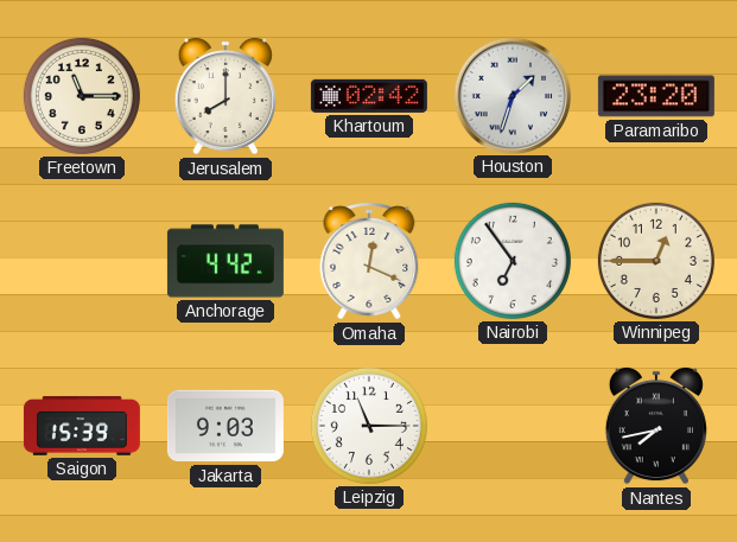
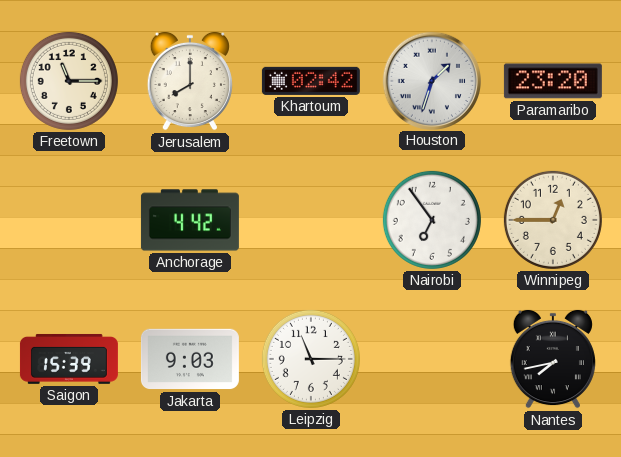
Omaha: 12:19 -> none (369, 261)
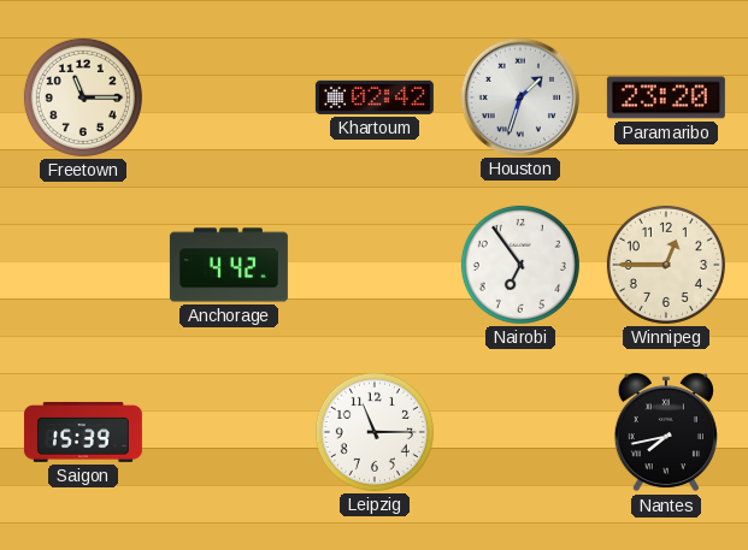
Jerusalem: 8:00 -> none (190, 81)
Jakarta: 9:03 -> none (190, 359)
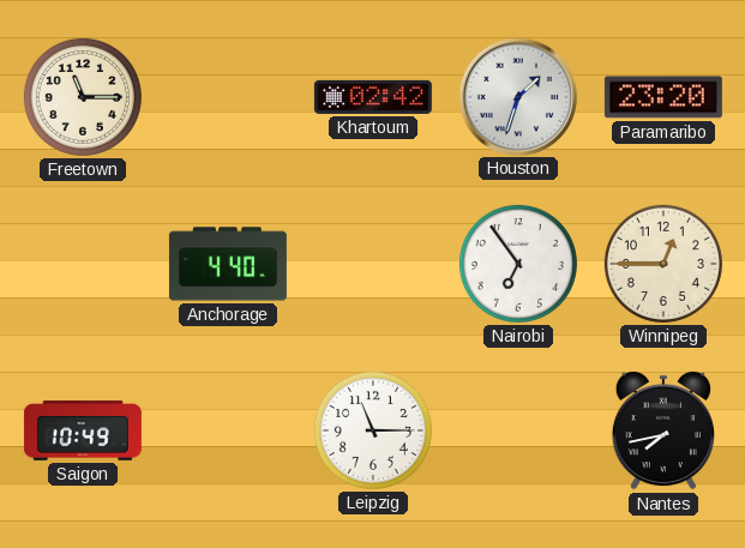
Anchorage: 4:42 -> 4:40 (228, 264)
Saigon: 15:39 -> 10:49 (83, 430)
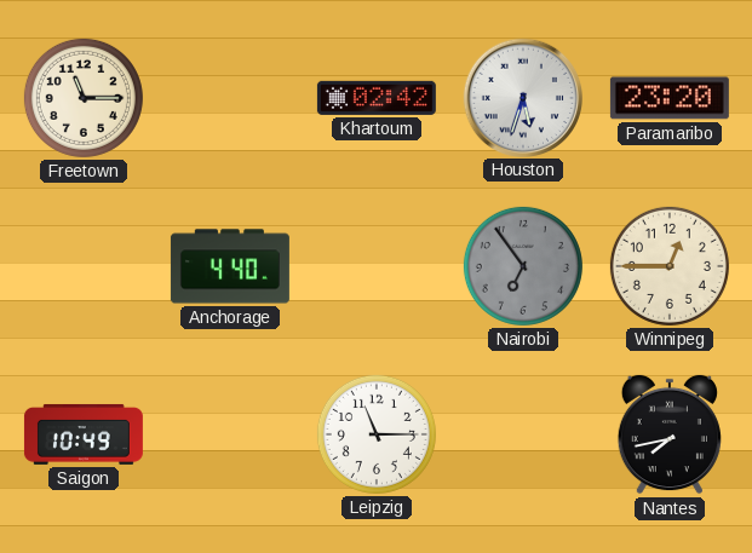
Houston: 1:33 -> 5:33 (522, 97)
Nairobi dial: white -> grey (523, 266)
